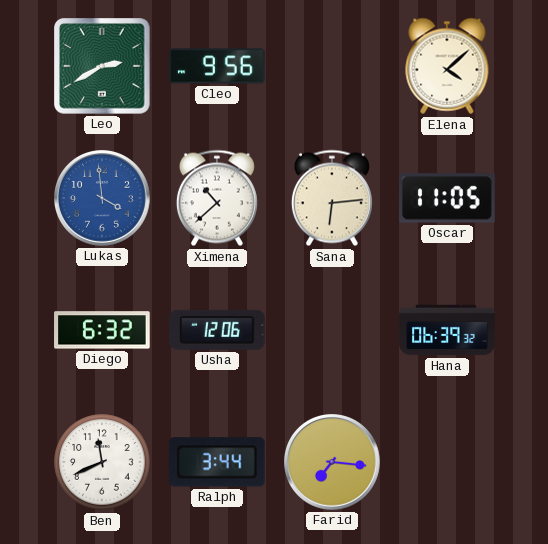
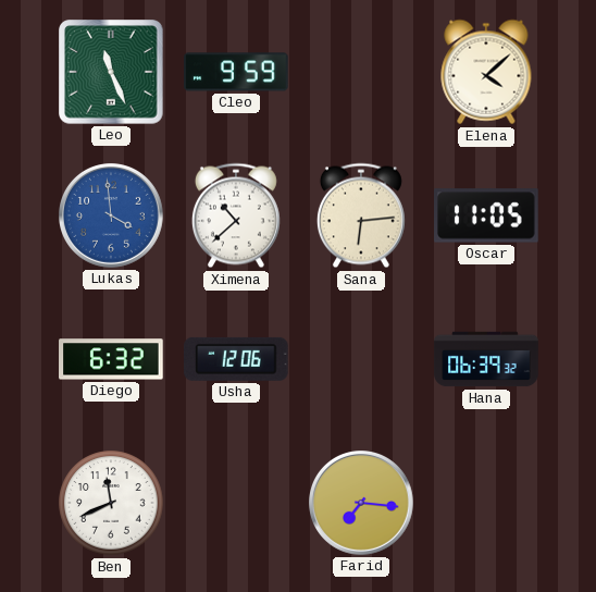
Leo: 2:40 -> 11:26 (111, 72)
Cleo: 9:56 -> 9:59 (236, 72)
Ralph: 3:44 -> none (217, 462)
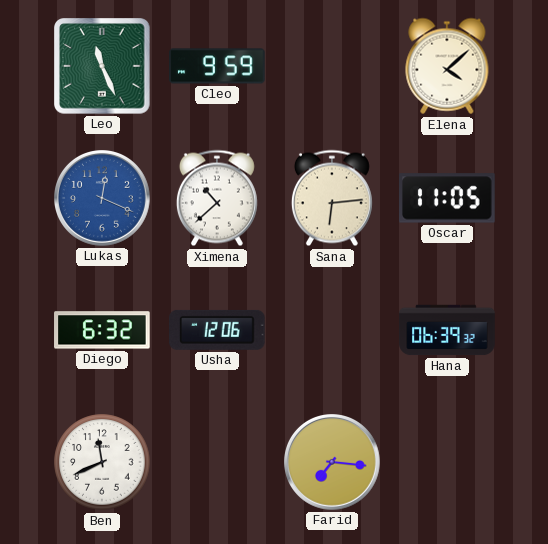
Lukas: 3:59 -> 12:19 (103, 199)
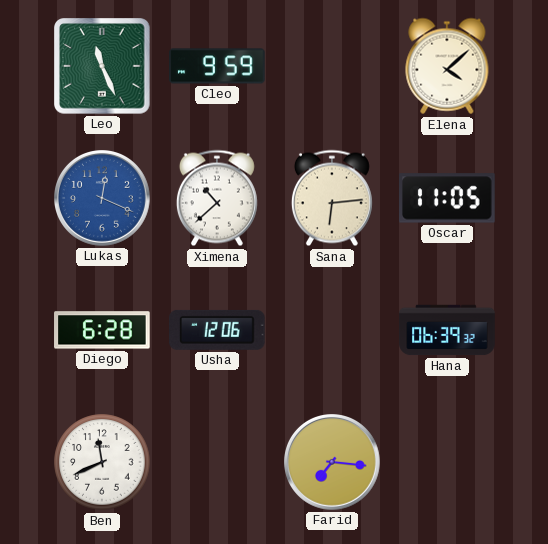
Diego: 6:32 -> 6:28 (102, 330)
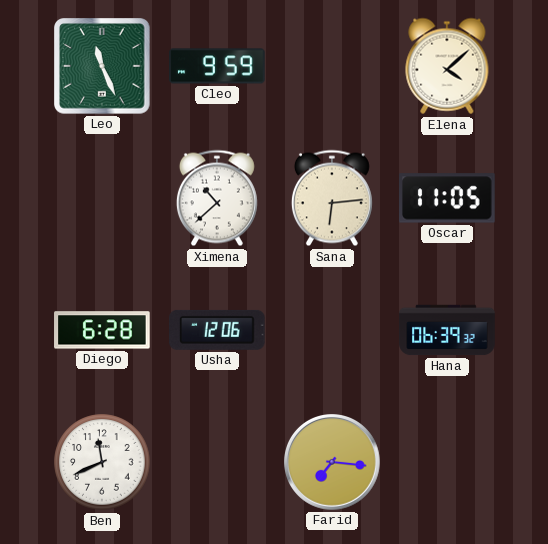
Lukas: 12:19 -> none (103, 199)
